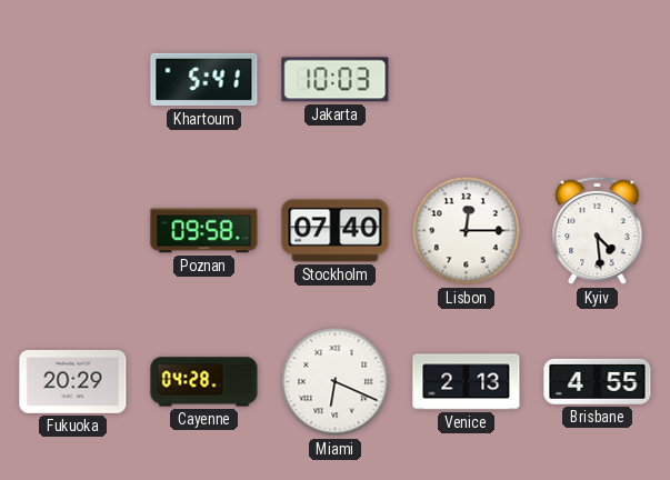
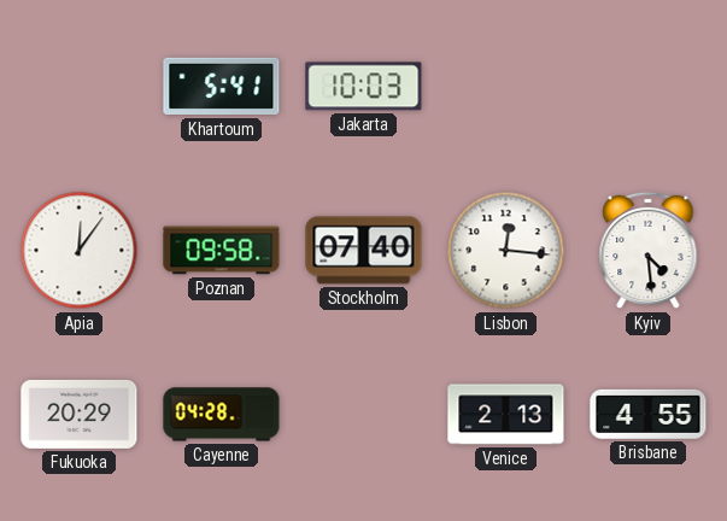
Apia: none -> 12:06 (80, 251)
Lisbon: 12:15 -> 12:16 (506, 251)
Miami: 6:19 -> none (336, 382)
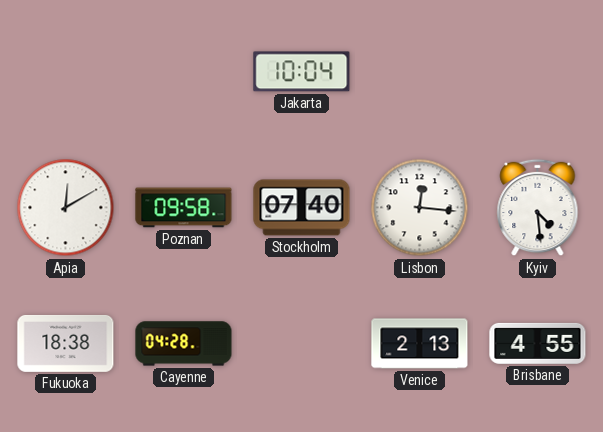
Khartoum: 5:41 -> none (222, 87)
Jakarta: 10:03 -> 10:04 (302, 72)
Apia: 12:06 -> 12:10 (66, 208)
Fukuoka: 20:29 -> 18:38 (66, 343)
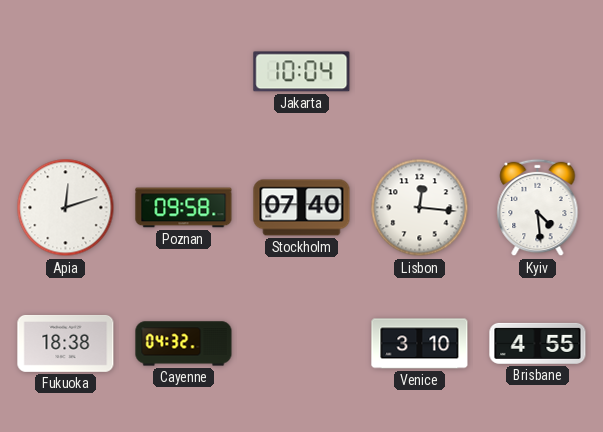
Apia: 12:10 -> 12:12 (66, 208)
Cayenne: 04:28 -> 04:32 (184, 344)
Venice: 2:13 -> 3:10 (420, 344)
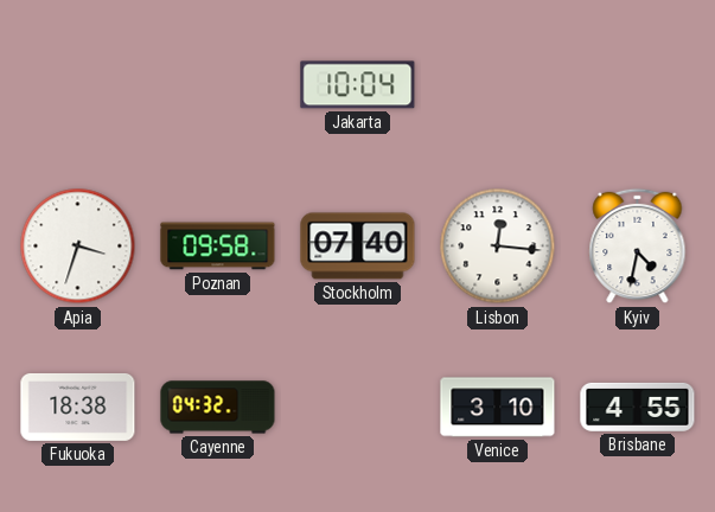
Apia: 12:12 -> 3:33 (78, 247)
Kyiv: 4:29 -> 4:32 (638, 247)
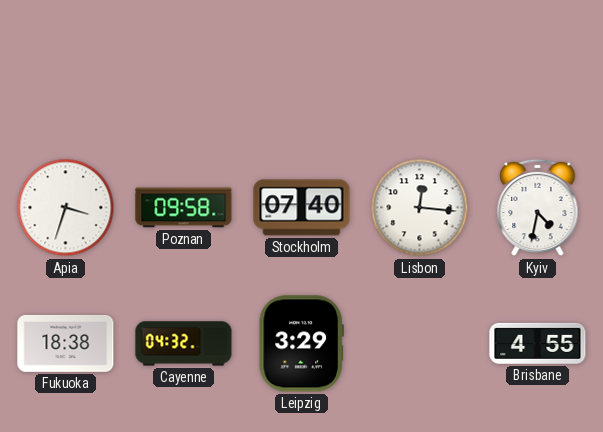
Jakarta: 10:04 -> none (358, 85)
Leipzig: none -> 3:29 (301, 344)
Venice: 3:10 -> none (498, 408)
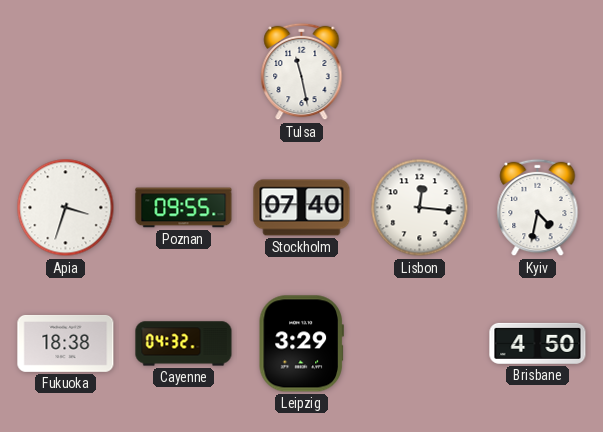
Tulsa: none -> 11:28 (302, 72)
Poznan: 09:58 -> 09:55 (184, 208)
Brisbane: 4:55 -> 4:50 (538, 343)
